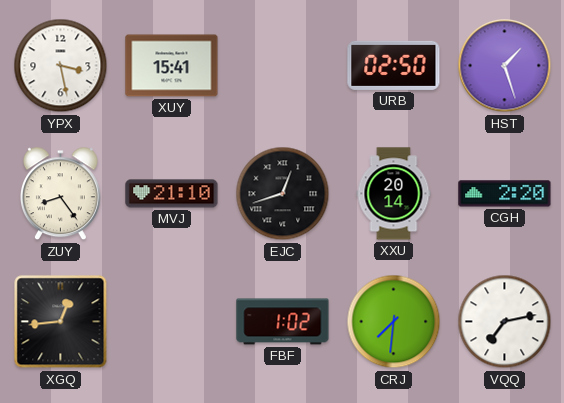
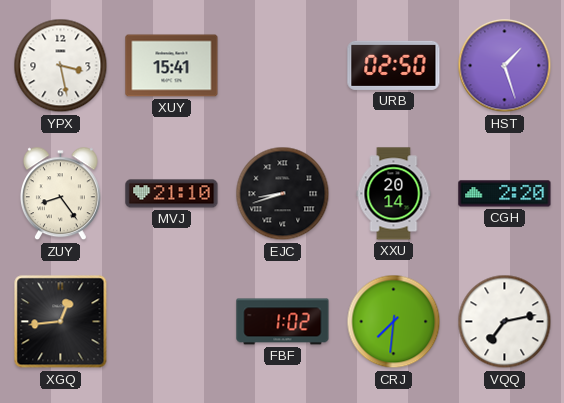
EJC: 12:42 -> 8:42 (283, 194)
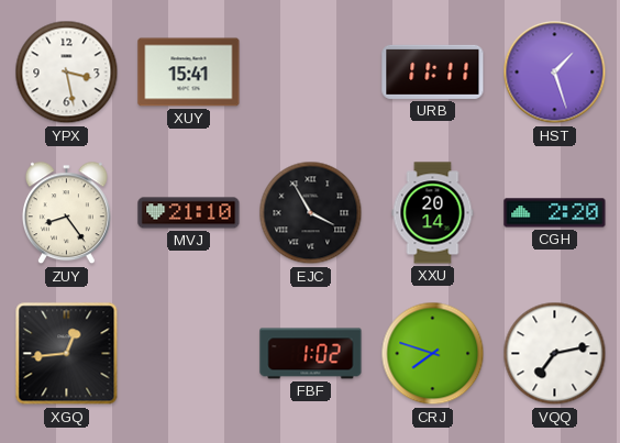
URB: 02:50 -> 11:11 (433, 71)
EJC: 8:42 -> 3:55 (311, 213)
CRJ: 7:31 -> 7:48 (433, 354)
